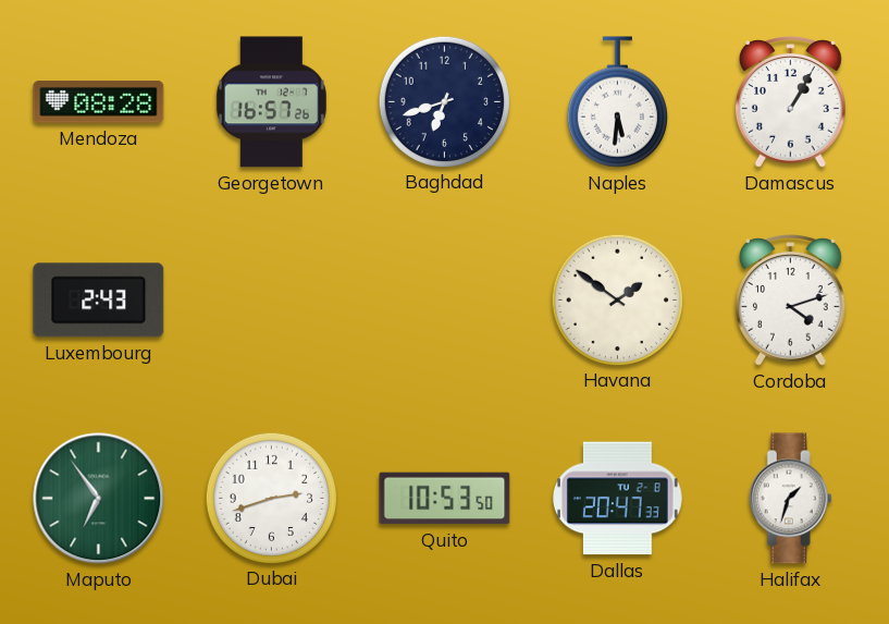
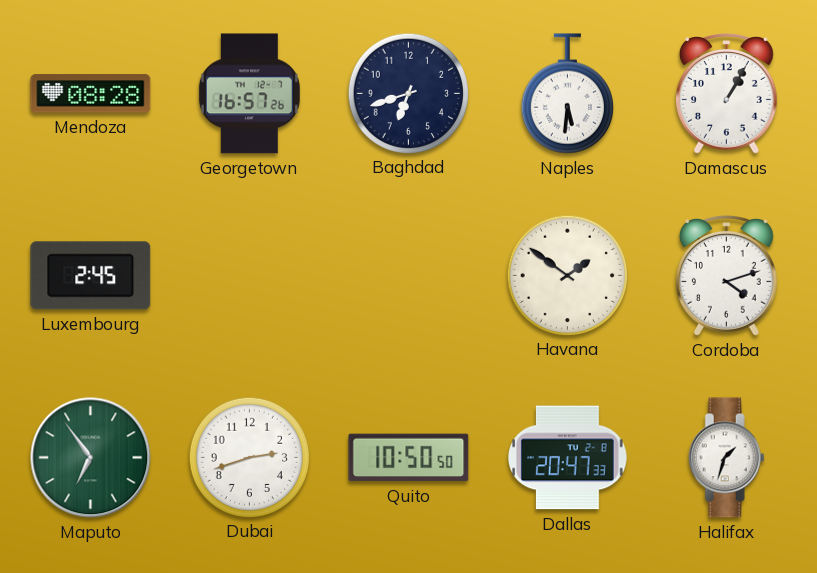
Luxembourg: 2:43 -> 2:45 (91, 276)
Quito: 10:53 -> 10:50 (409, 458)
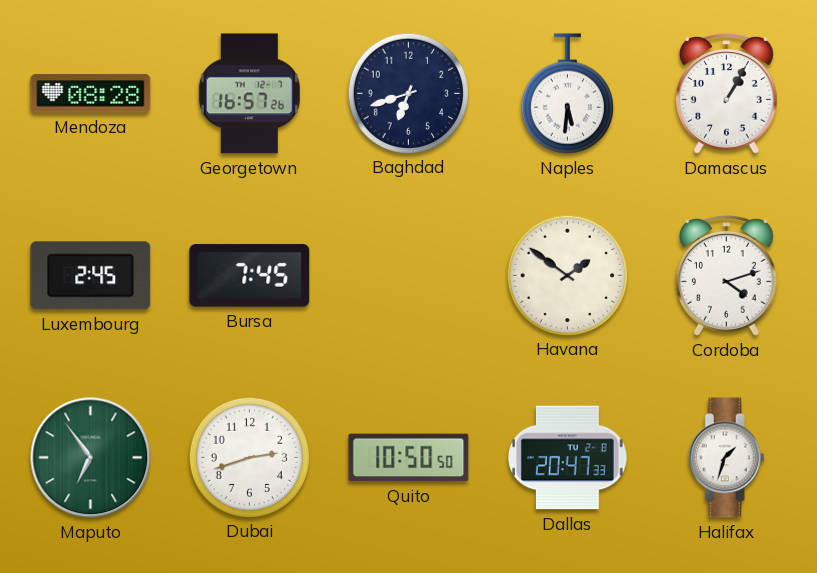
Bursa: none -> 7:45 (250, 276)
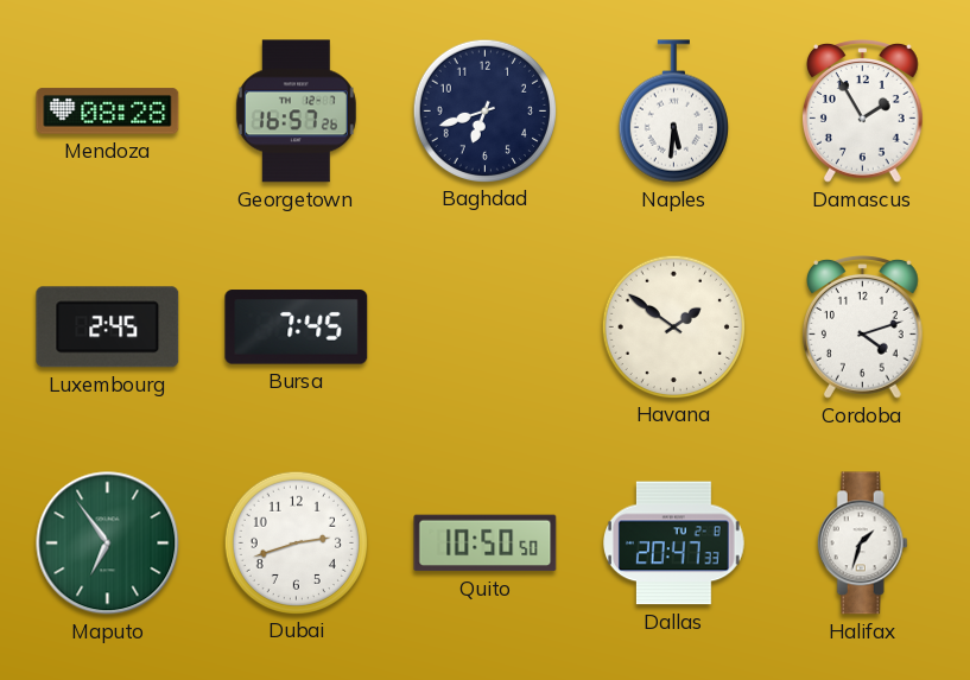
Damascus: 1:05 -> 1:55 (863, 112)
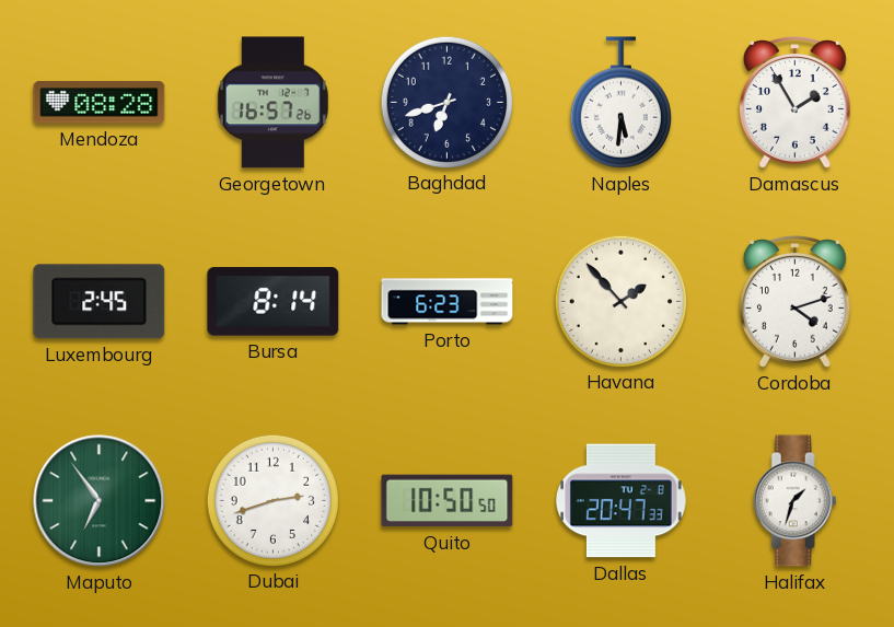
Bursa: 7:45 -> 8:14 (274, 302)
Porto: none -> 6:23 (448, 302)
Havana: 1:51 -> 1:53 (620, 301)
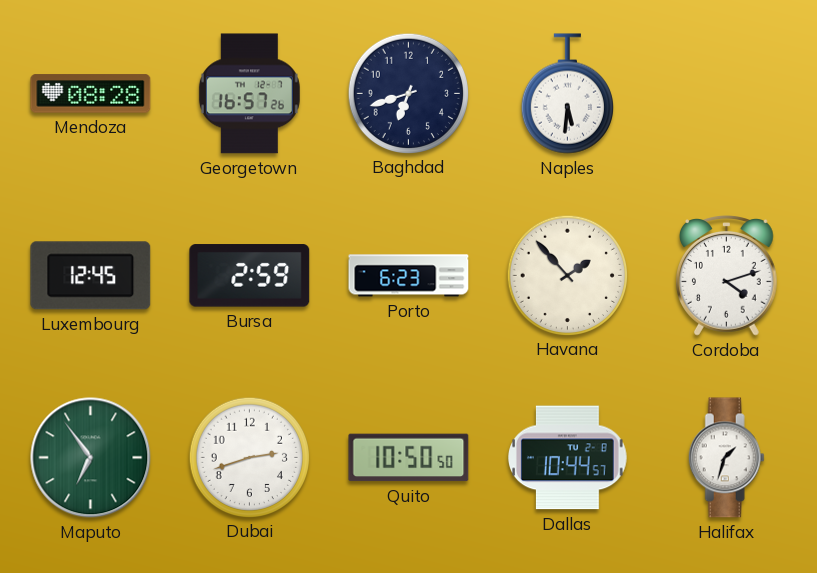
Damascus: 1:55 -> none (796, 103)
Luxembourg: 2:45 -> 12:45 (91, 276)
Bursa: 8:14 -> 2:59 (250, 276)
Dallas: 20:47 -> 10:44 (568, 458)
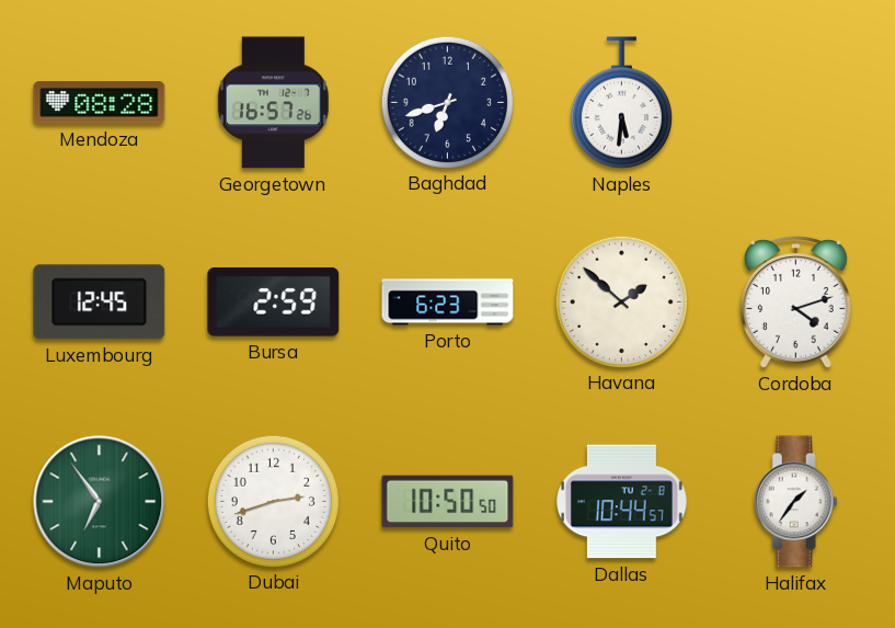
Havana: 1:53 -> 1:52 (621, 301)
Halifax: 1:33 -> 1:36 (795, 502)
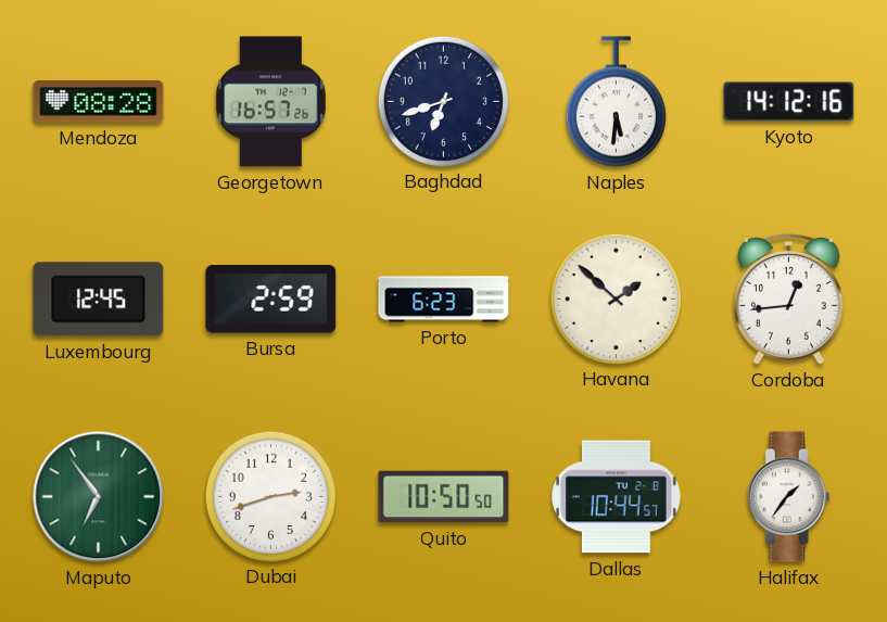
Kyoto: none -> 14:12 (789, 102)
Cordoba: 4:12 -> 12:44 (789, 300)
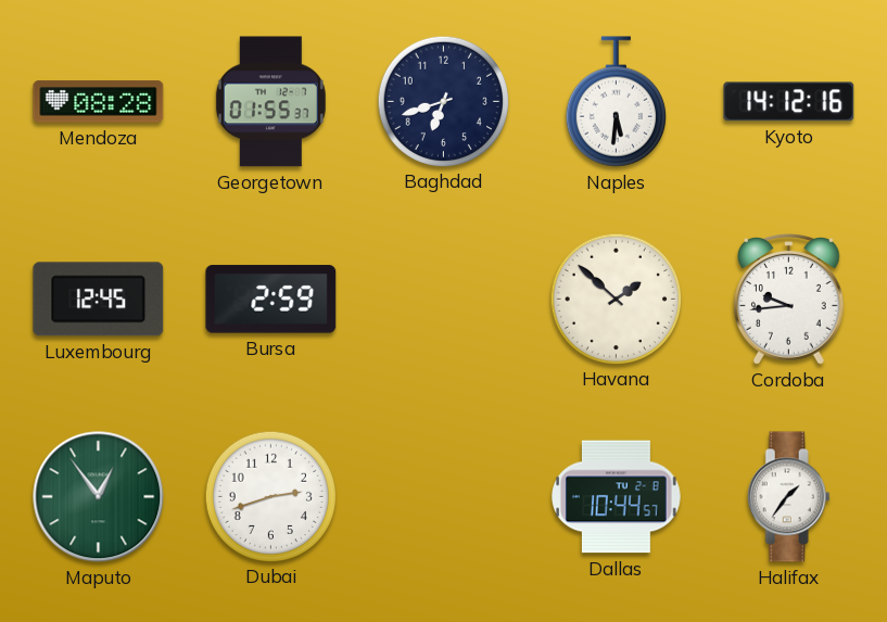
Georgetown: 16:57 -> 01:55 (270, 102)
Porto: 6:23 -> none (444, 300)
Cordoba: 12:44 -> 9:44 (789, 300)
Maputo: 6:54 -> 12:54 (99, 497)
Quito: 10:50 -> none (444, 497)
